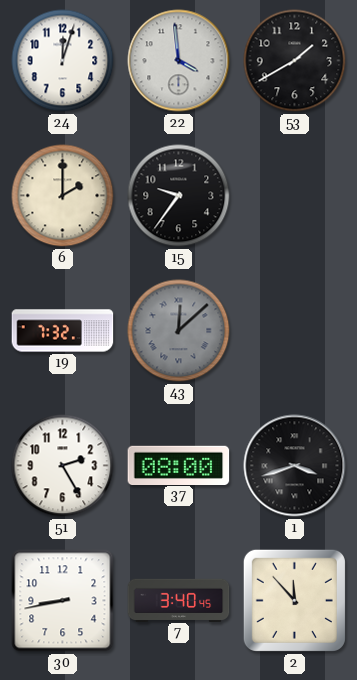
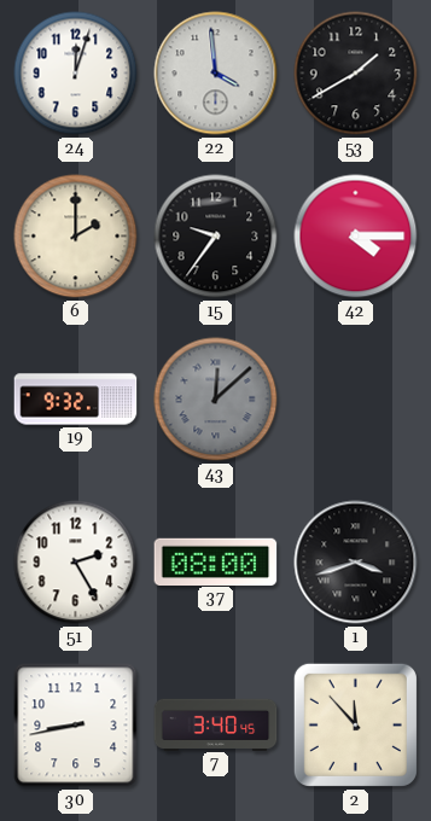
42: none -> 4:15 (356, 237)
19: 7:32 -> 9:32 (76, 400)
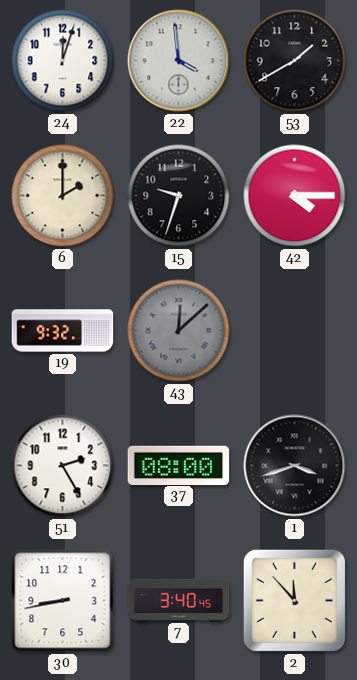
15: 9:36 -> 9:33 (179, 196)
